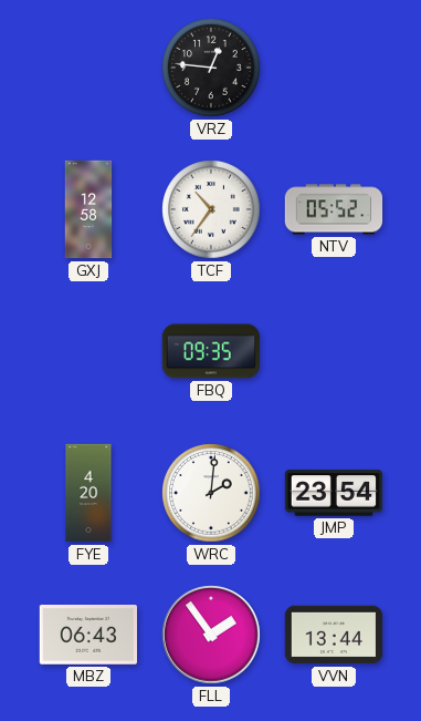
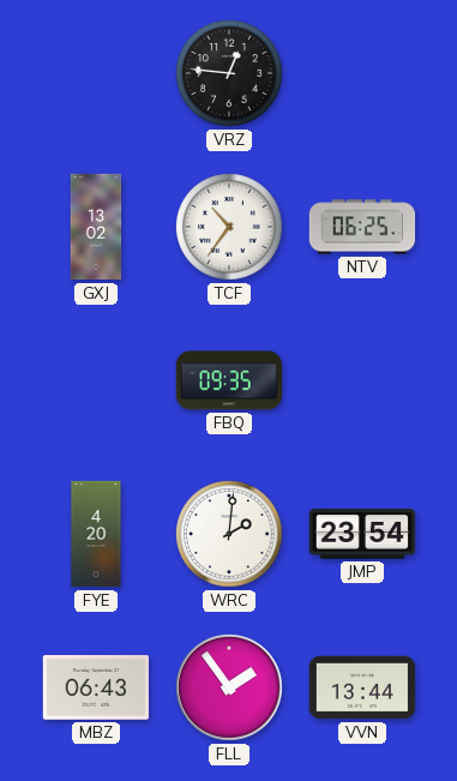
GXJ: 12:58 -> 13:02 (96, 227)
NTV: 05:52 -> 06:25 (362, 227)
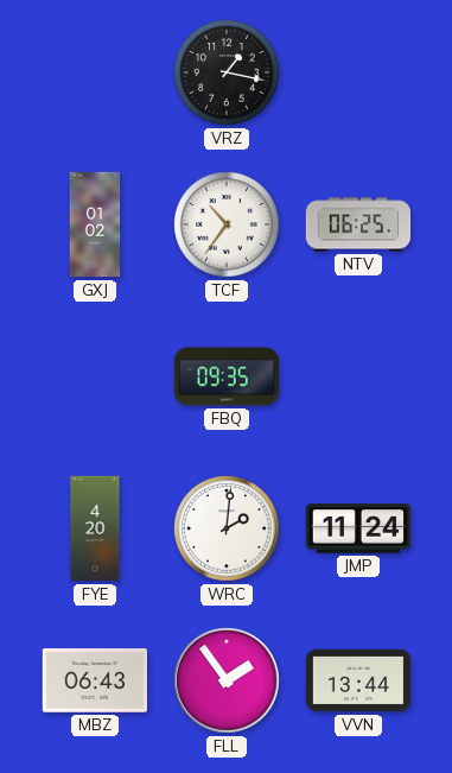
VRZ: 12:46 -> 1:17 (227, 72)
GXJ: 13:02 -> 01:02 (95, 224)
JMP: 23:54 -> 11:24 (358, 528)
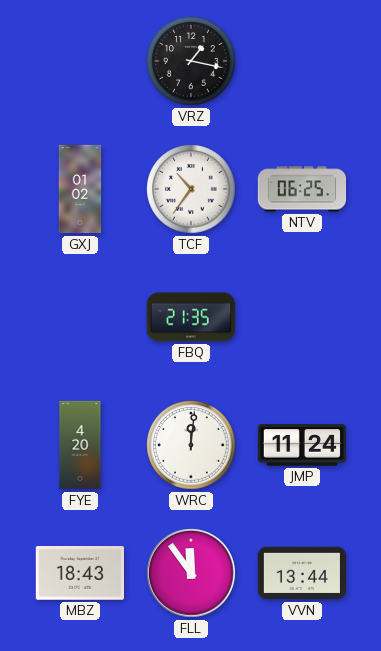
FBQ: 09:35 -> 21:35 (191, 317)
WRC: 2:01 -> 12:01 (191, 445)
MBZ: 06:43 -> 18:43 (79, 573)
FLL: 1:54 -> 11:54 (191, 573)
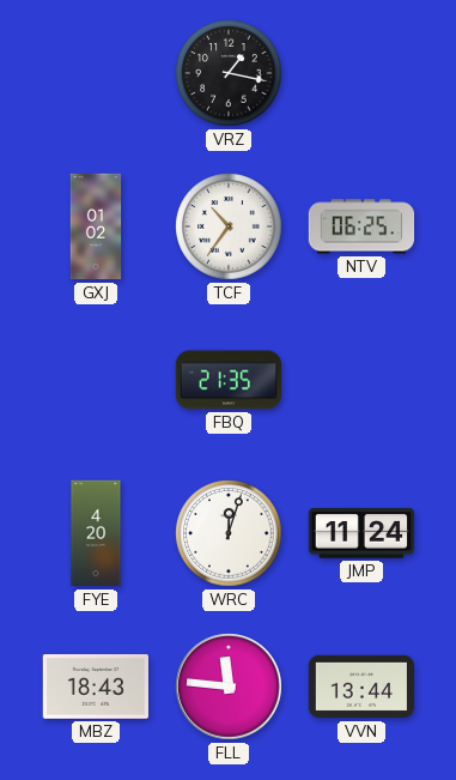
WRC: 12:01 -> 12:03 (229, 533)
FLL: 11:54 -> 11:46 (229, 687)
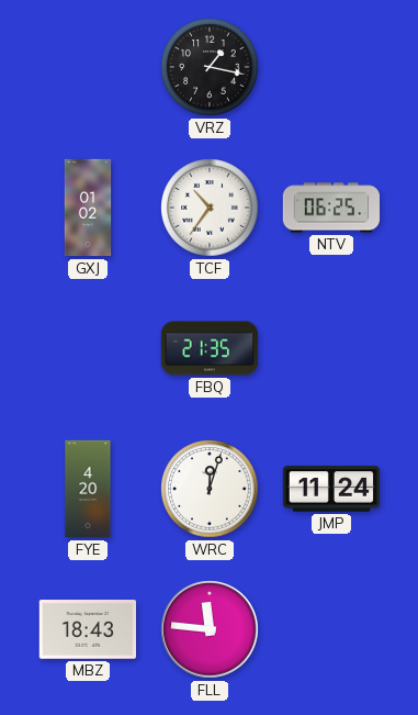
VVN: 13:44 -> none (361, 687)
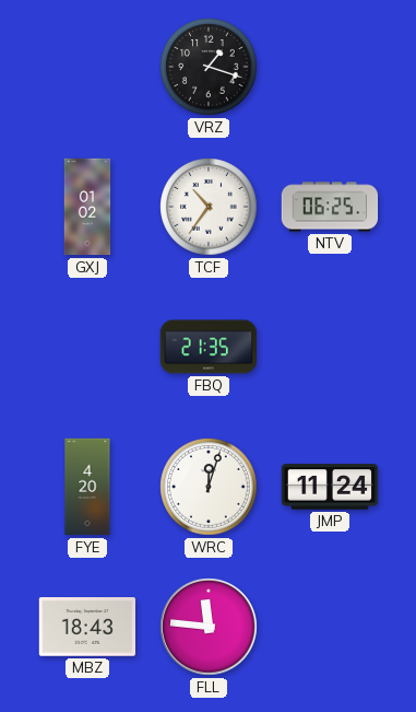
VRZ: 1:17 -> 1:18 (209, 67)
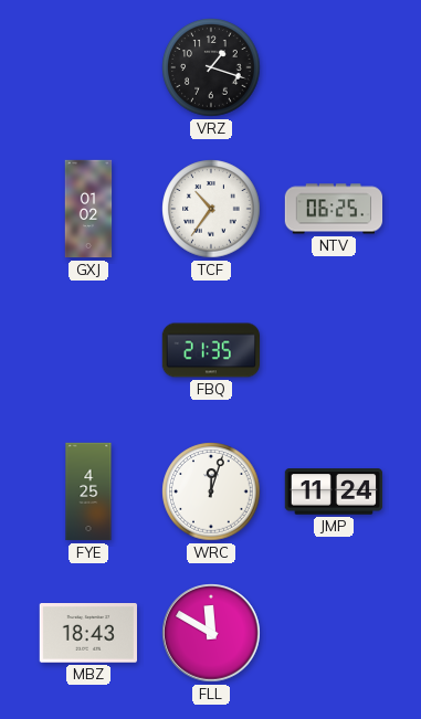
FYE: 4:20 -> 4:25 (88, 491)
FLL: 11:46 -> 11:50 (211, 633)
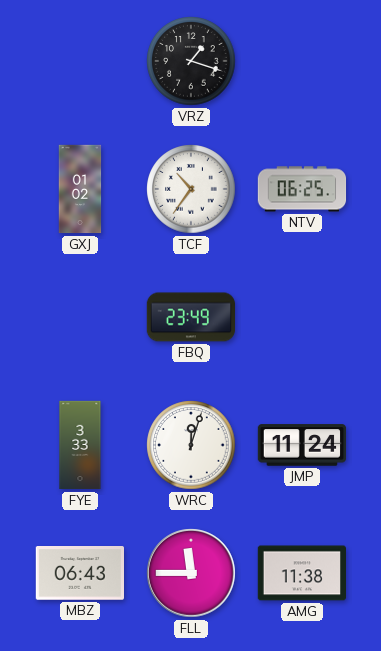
FBQ: 21:35 -> 23:49 (191, 317)
FYE: 4:25 -> 3:33 (80, 445)
MBZ: 18:43 -> 06:43 (79, 573)
FLL: 11:50 -> 11:45 (191, 573)
AMG: none -> 11:38 (302, 573)
